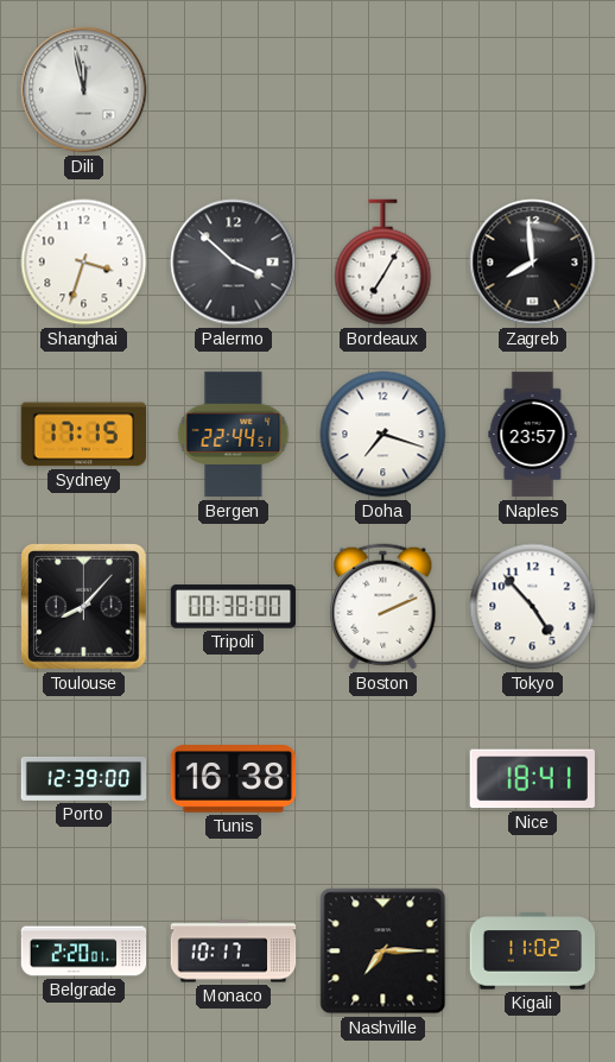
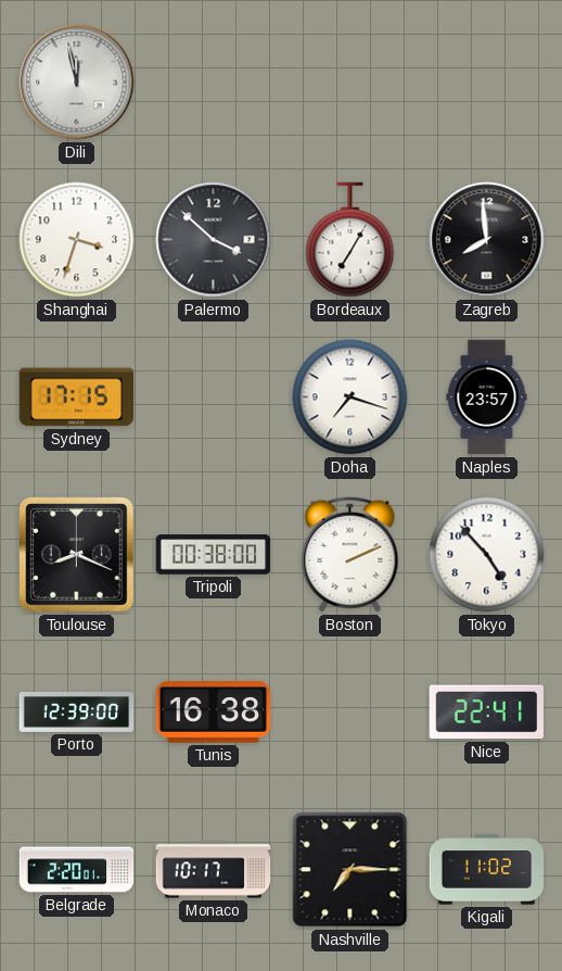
Bergen: 22:44 -> none (234, 435)
Toulouse: 8:07 -> 8:19 (77, 555)
Nice: 18:41 -> 22:41 (486, 713)
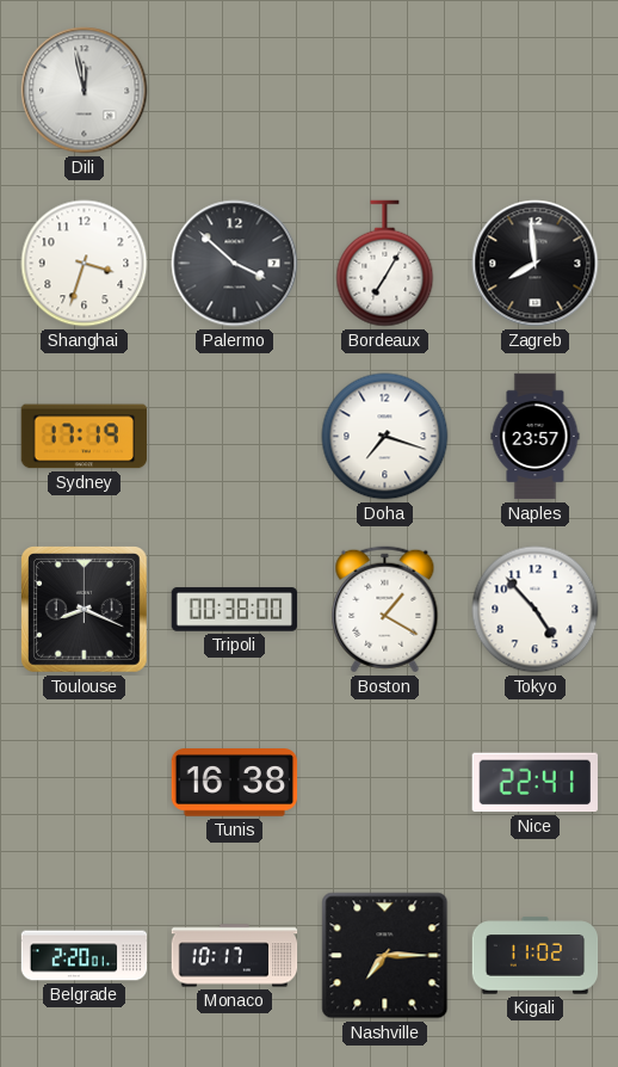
Sydney: 17:15 -> 17:19 (85, 437)
Boston: 2:11 -> 1:20 (385, 610)
Porto: 12:39 -> none (77, 711)
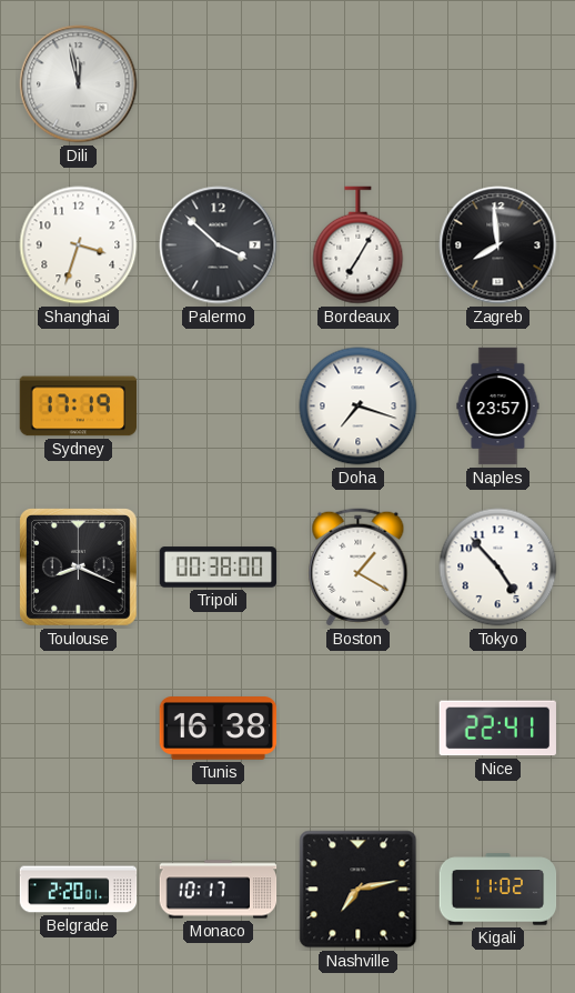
Nashville: 7:15 -> 7:13 (359, 890)
